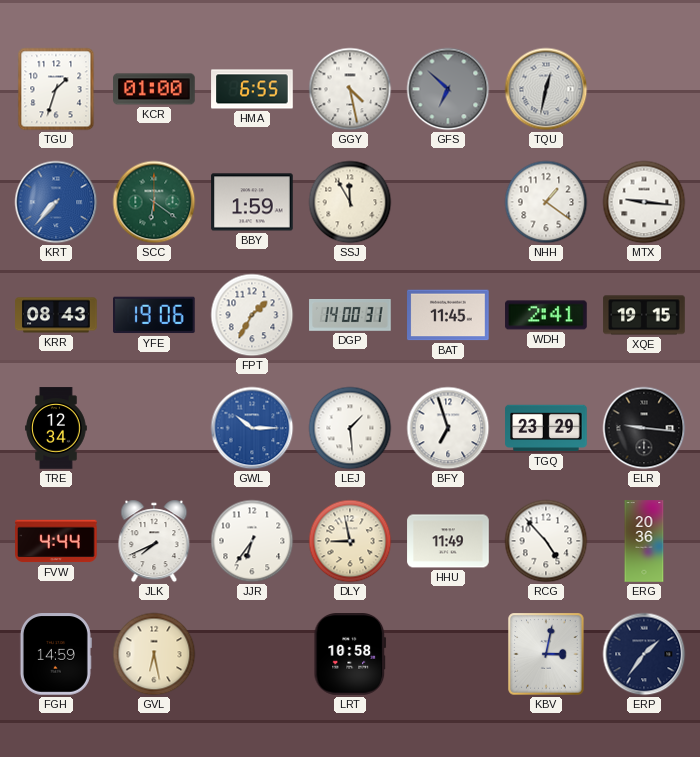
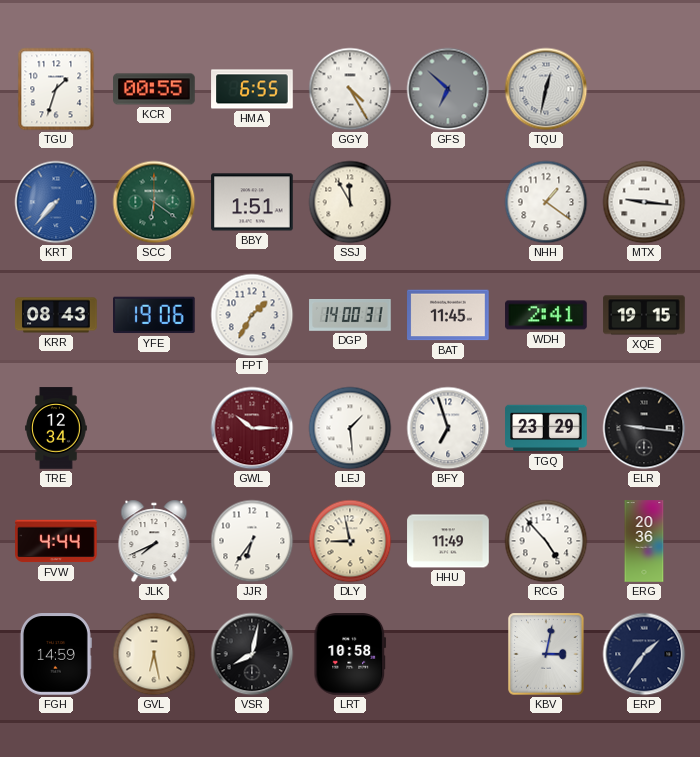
KCR: 01:00 -> 00:55 (154, 89)
GGY: 4:28 -> 4:25 (350, 89)
BBY: 1:59 -> 1:51 (252, 202)
GWL dial: blue -> burgundy (252, 428)
VSR: none -> 8:02 (252, 654)
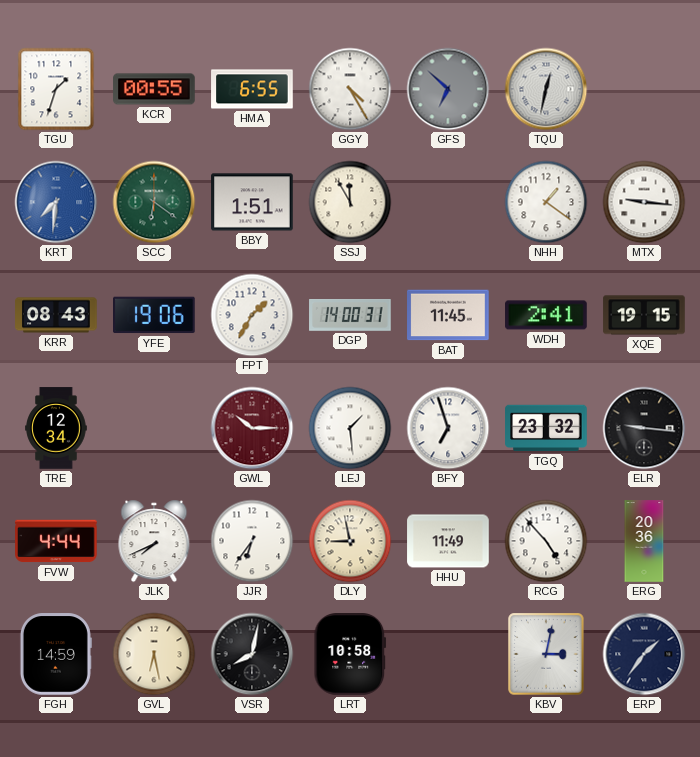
KRT: 7:37 -> 7:31 (56, 202)
TGQ: 23:29 -> 23:32 (546, 428)
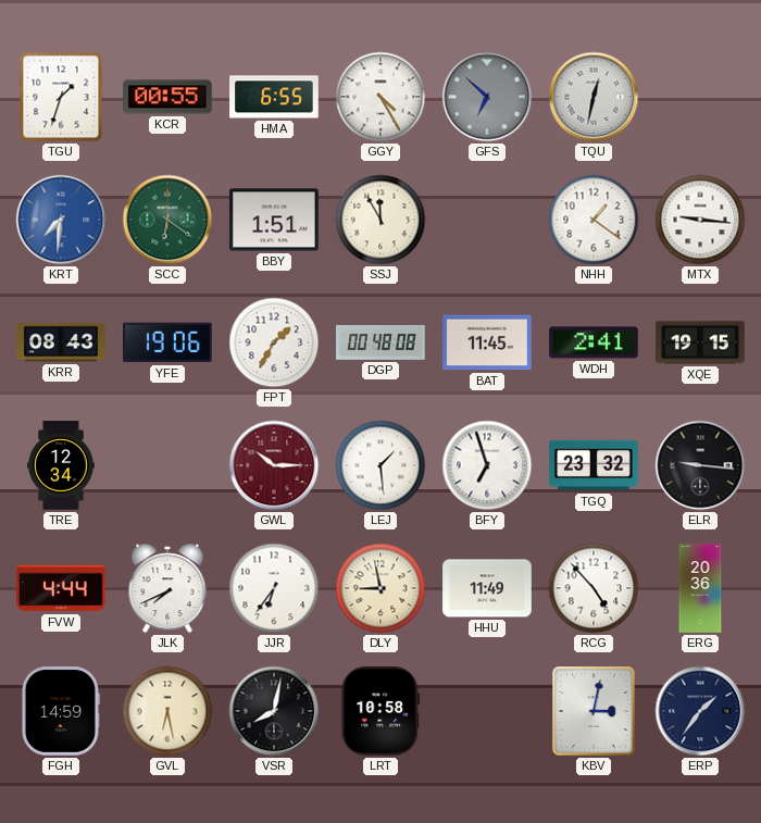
DGP: 14:00 -> 00:48 (380, 344)
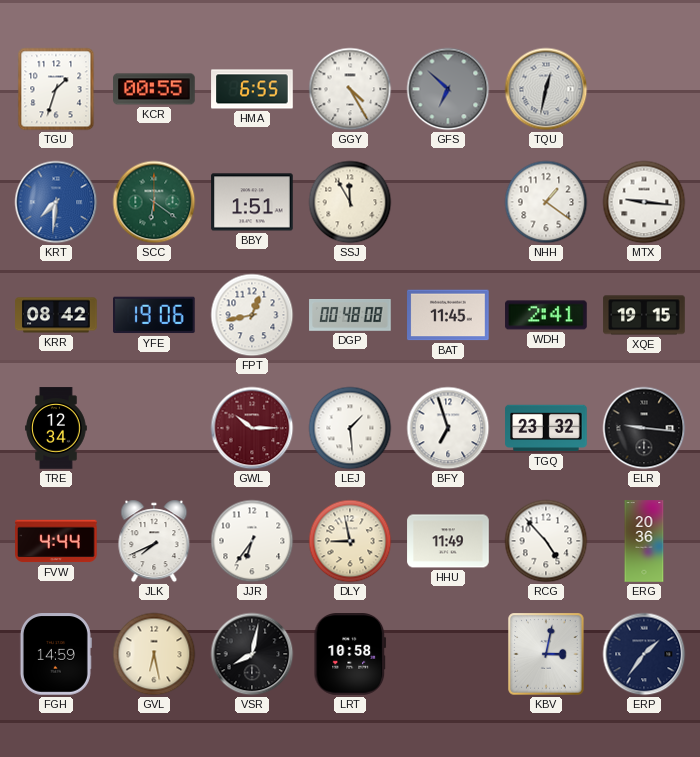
KRR: 08:43 -> 08:42 (56, 315)
FPT: 1:35 -> 12:43 (252, 315)
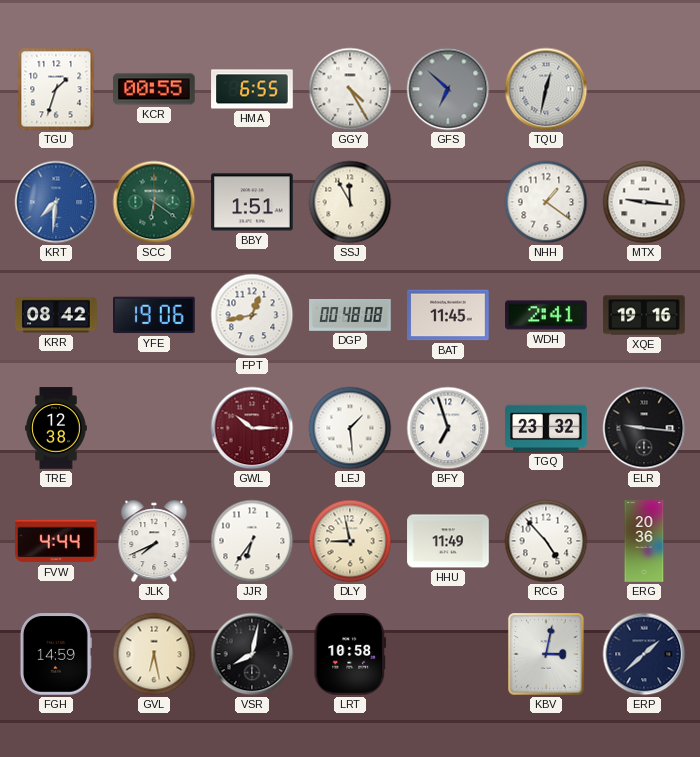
XQE: 19:15 -> 19:16 (644, 315)
TRE: 12:34 -> 12:38 (56, 428)
ERP: 1:36 -> 1:38 (644, 654)
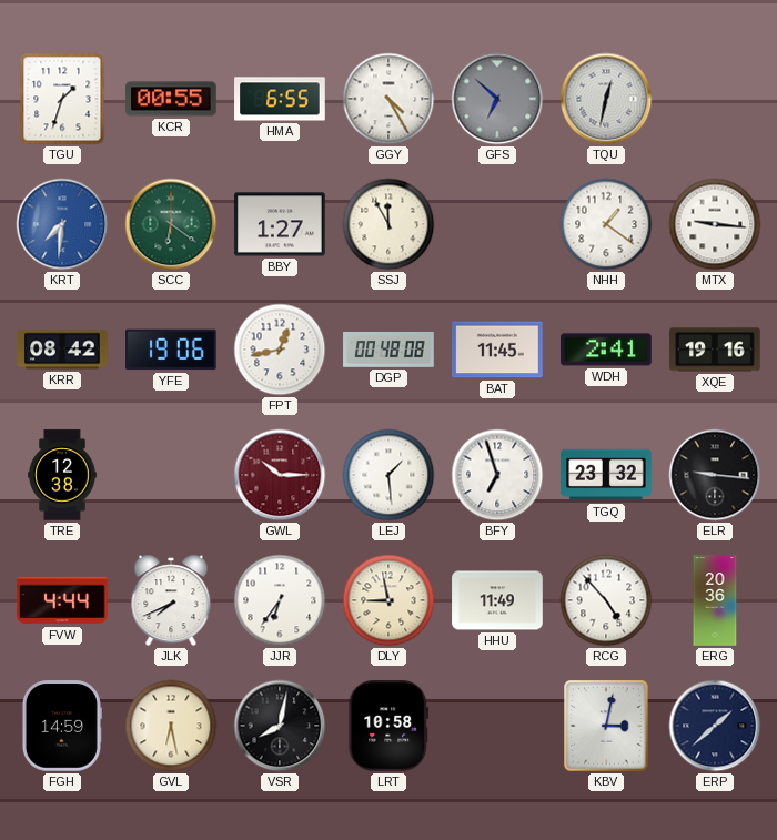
BBY: 1:51 -> 1:27 (280, 224)
